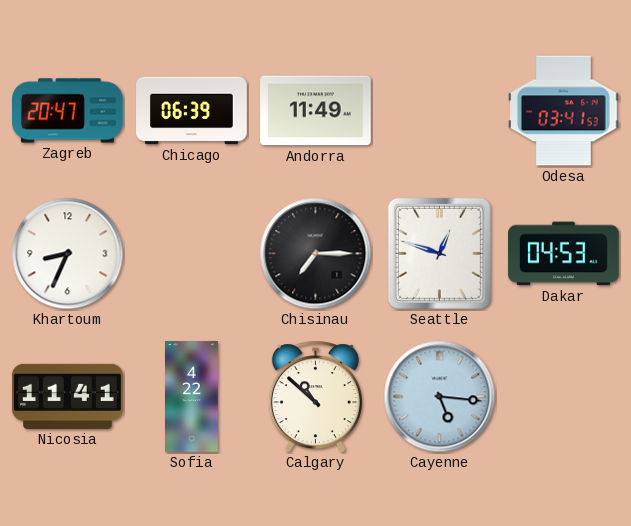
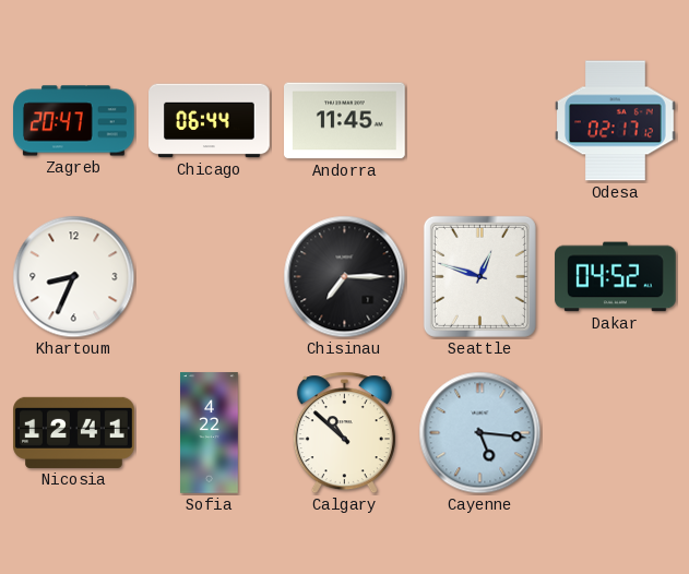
Chicago: 06:39 -> 06:44 (210, 121)
Andorra: 11:49 -> 11:45 (345, 121)
Odesa: 03:41 -> 02:17 (616, 121)
Dakar: 04:53 -> 04:52 (616, 277)
Nicosia: 11:41 -> 12:41 (74, 432)
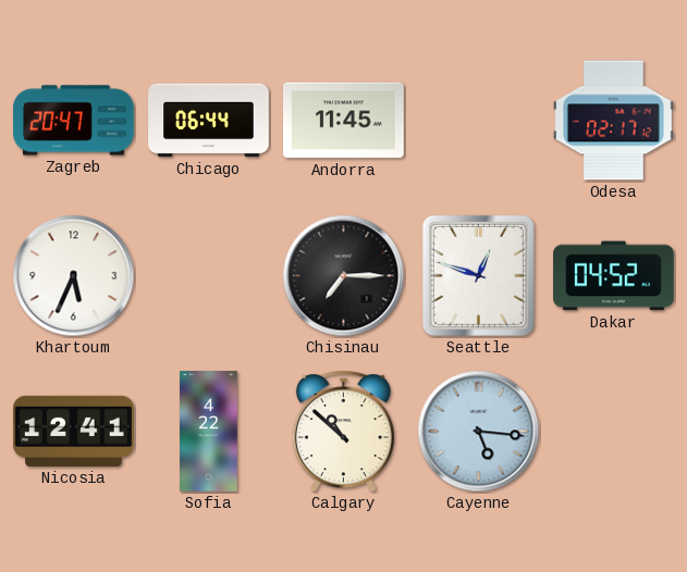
Khartoum: 8:34 -> 5:34 (74, 276)
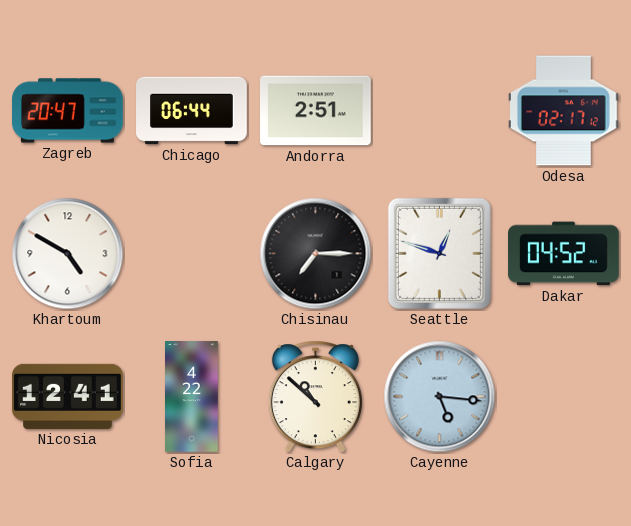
Andorra: 11:45 -> 2:51 (316, 111)
Khartoum: 5:34 -> 4:50 (68, 254)
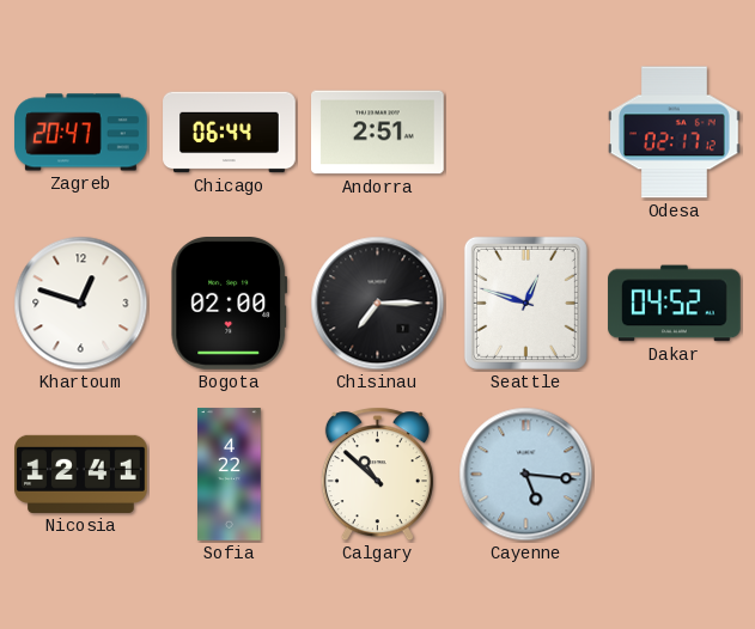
Khartoum: 4:50 -> 12:48 (81, 304)
Bogota: none -> 02:00 (230, 304)
